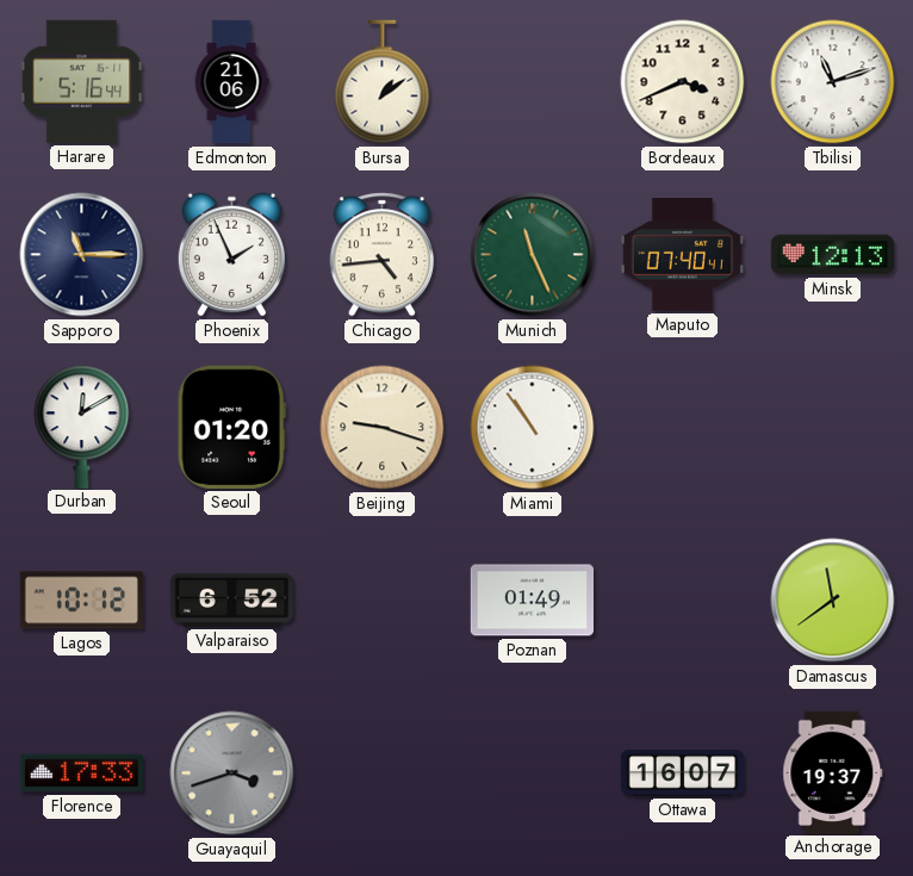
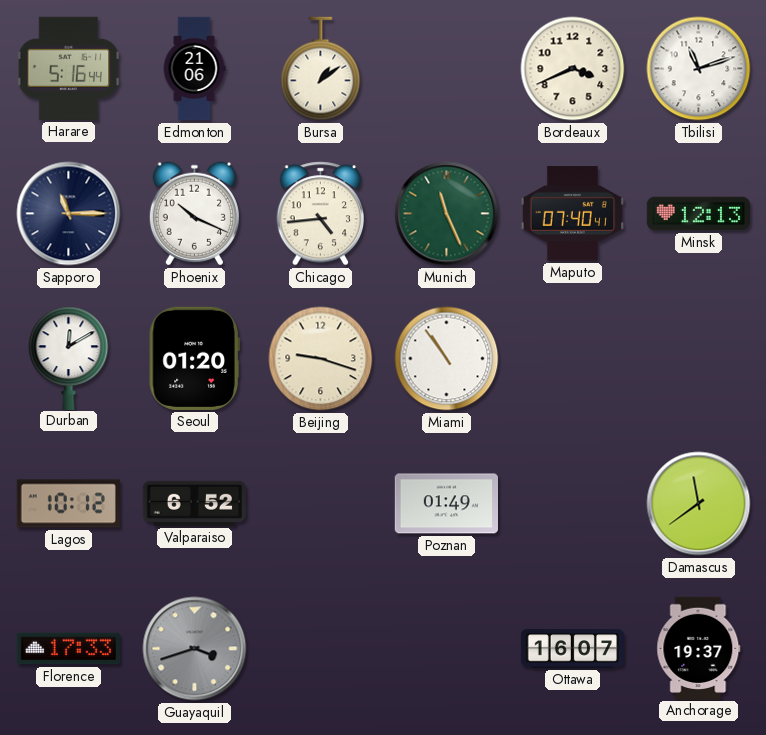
Phoenix: 1:56 -> 10:19 (194, 214)
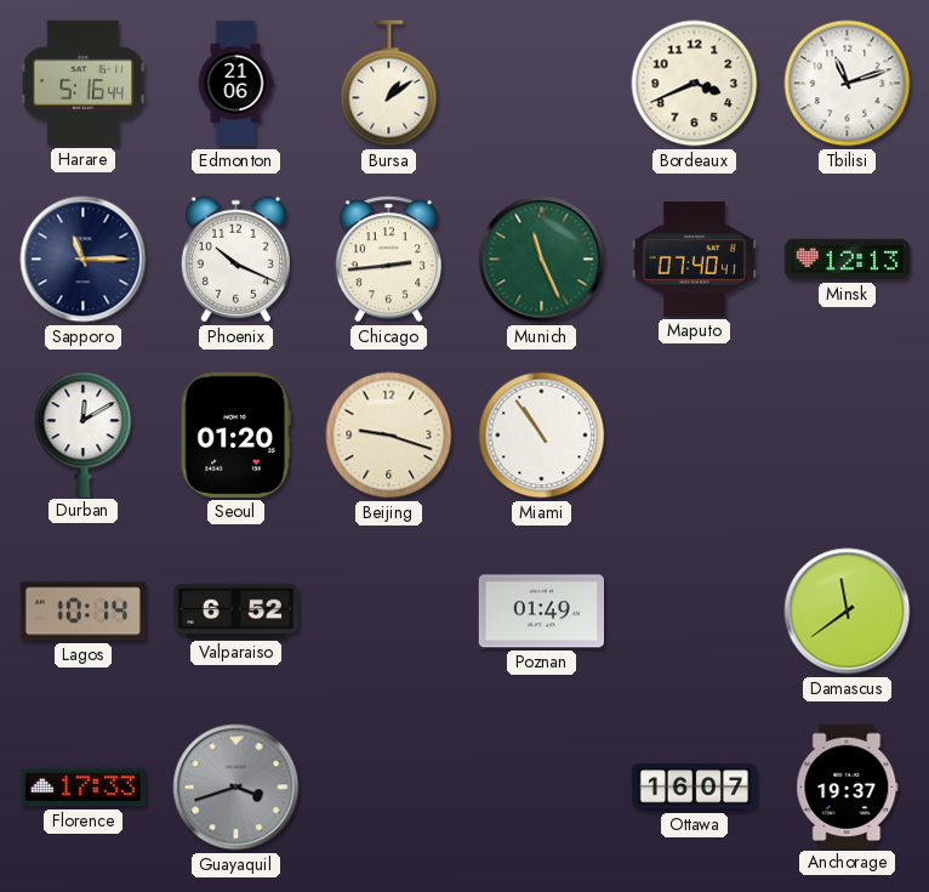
Chicago: 4:44 -> 2:44 (389, 260)
Lagos: 10:12 -> 10:14 (82, 612)
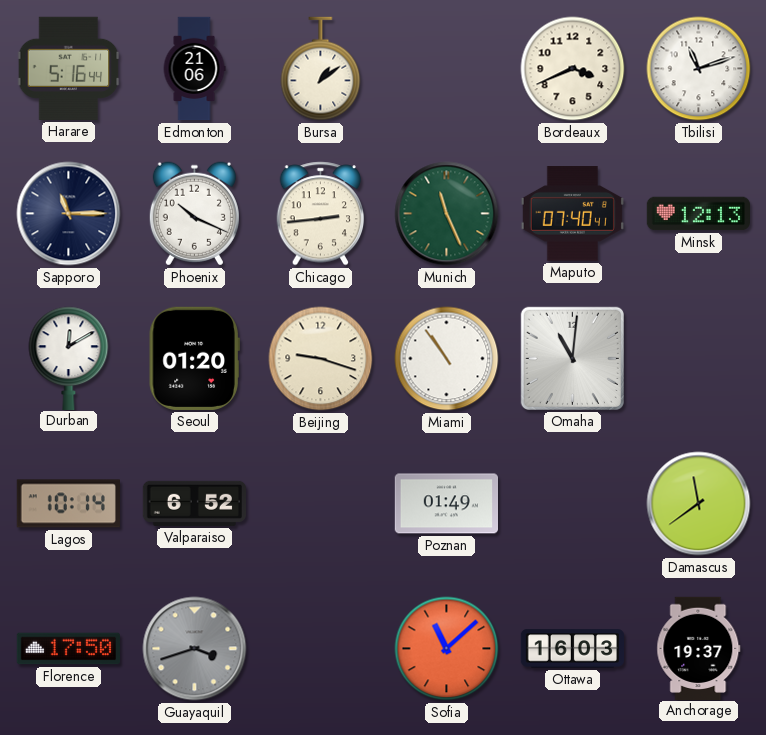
Omaha: none -> 11:01 (572, 358)
Florence: 17:33 -> 17:50 (68, 649)
Sofia: none -> 11:08 (447, 649)
Ottawa: 16:07 -> 16:03 (572, 649)
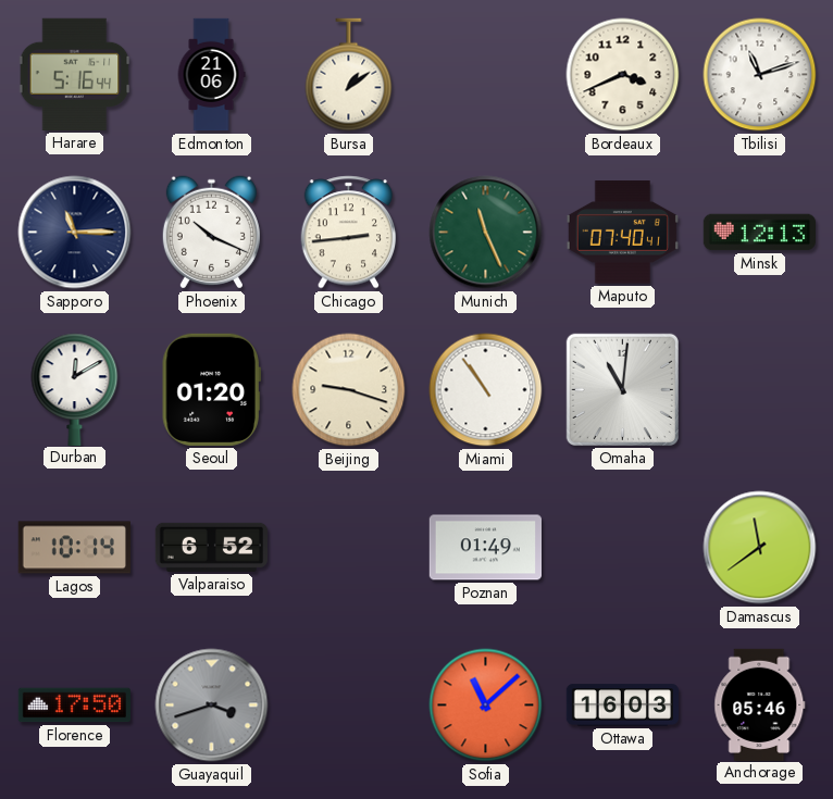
Anchorage: 19:37 -> 05:46 (760, 704)
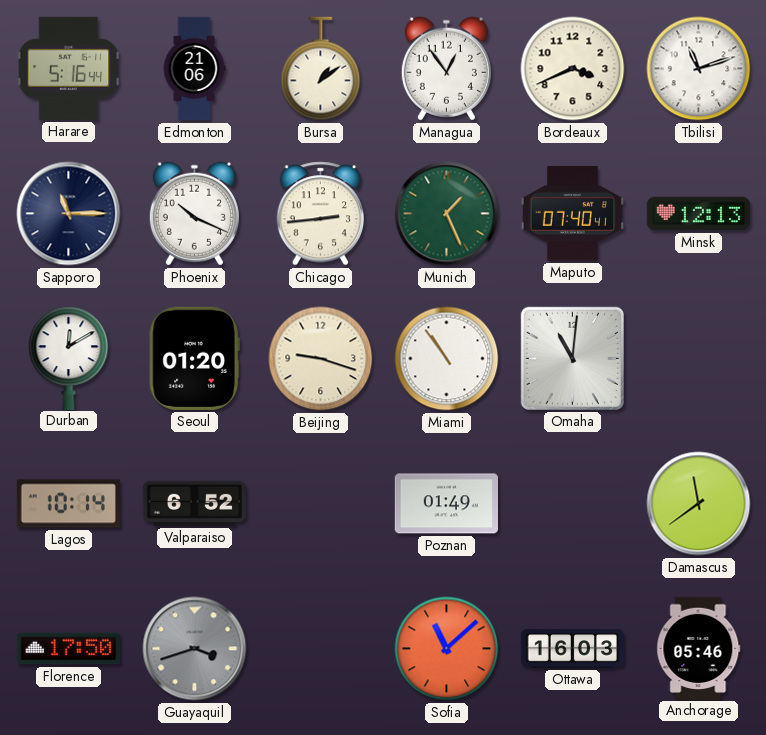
Managua: none -> 12:54 (446, 69)
Munich: 11:26 -> 1:26 (447, 214)
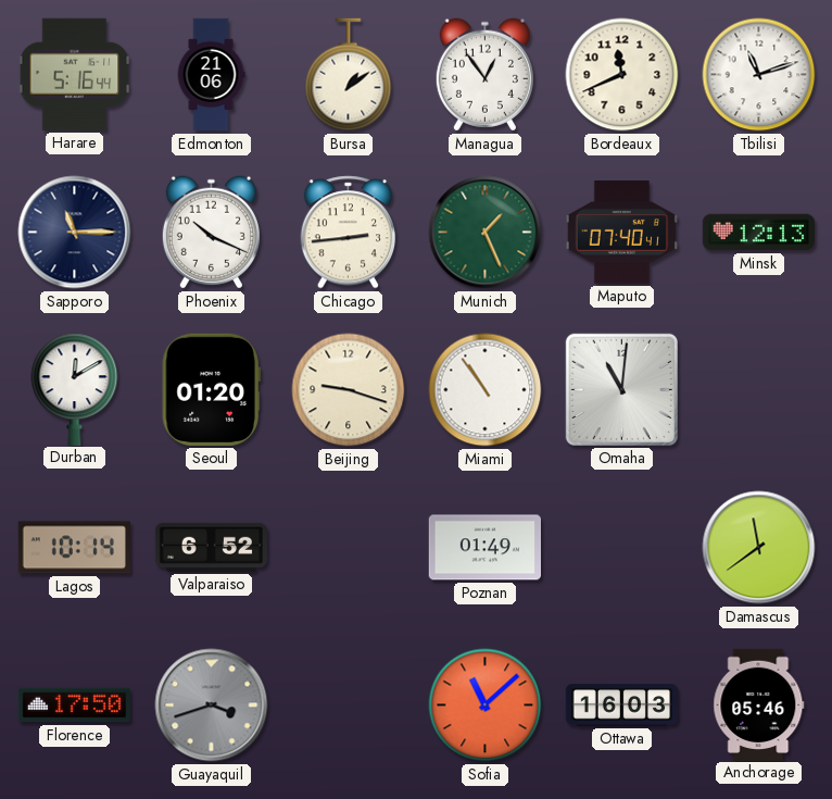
Bordeaux: 3:41 -> 11:41 (622, 75)
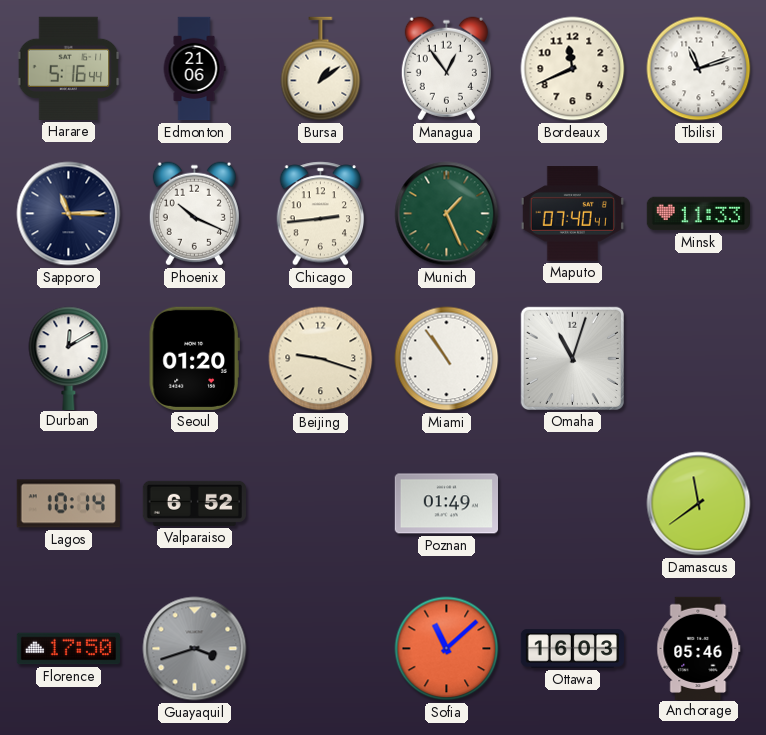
Minsk: 12:13 -> 11:33 (698, 214)
Omaha: 11:01 -> 11:03 (572, 358)
